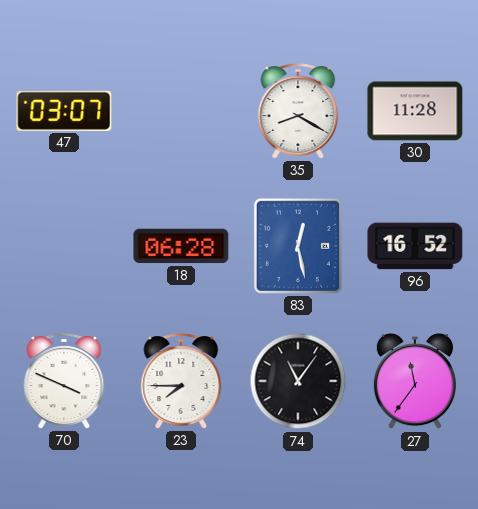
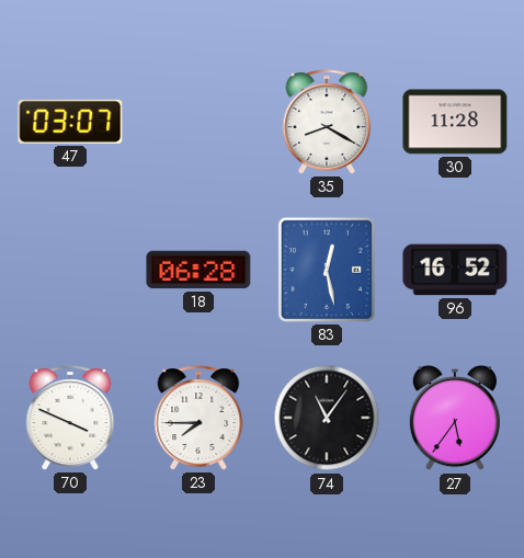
27: 11:36 -> 5:36 (455, 419)
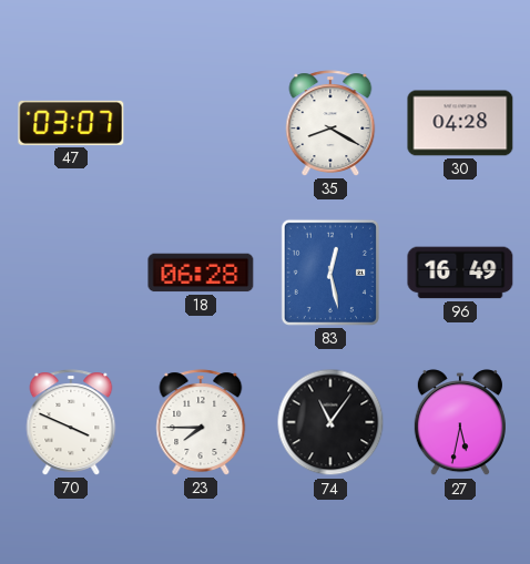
30: 11:28 -> 04:28 (460, 123)
96: 16:52 -> 16:49 (460, 273)
27: 5:36 -> 5:32 (460, 423)
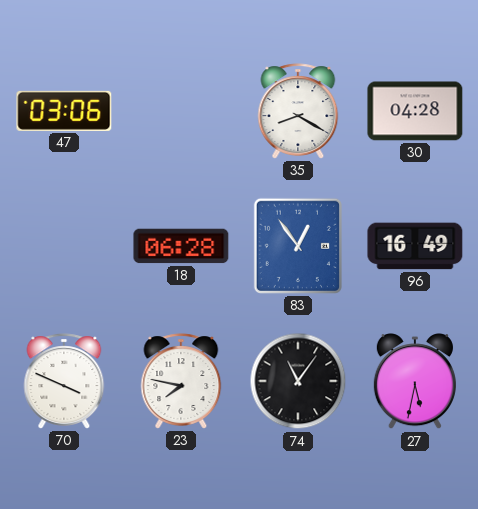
47: 03:07 -> 03:06 (64, 111)
83: 12:28 -> 12:54 (298, 246)
23: 7:45 -> 7:47 (181, 381)
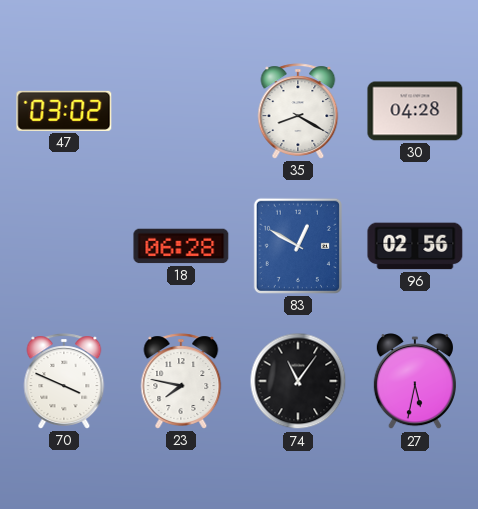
47: 03:06 -> 03:02 (64, 111)
83: 12:54 -> 12:50 (298, 246)
96: 16:49 -> 02:56 (415, 246)
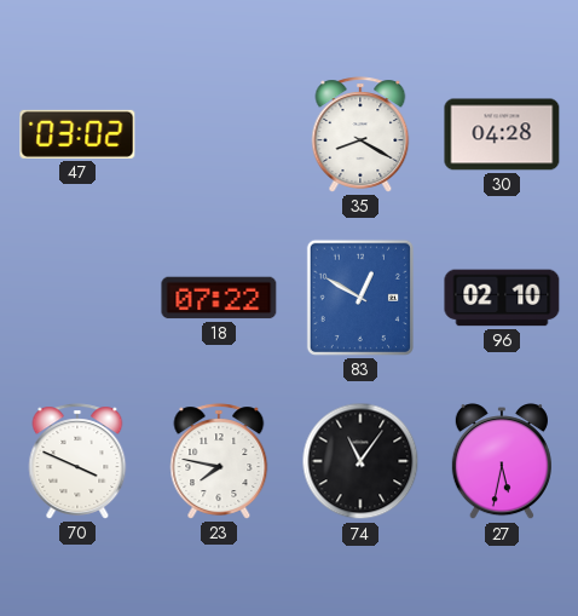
18: 06:28 -> 07:22 (219, 298)
96: 02:56 -> 02:10 (502, 298)
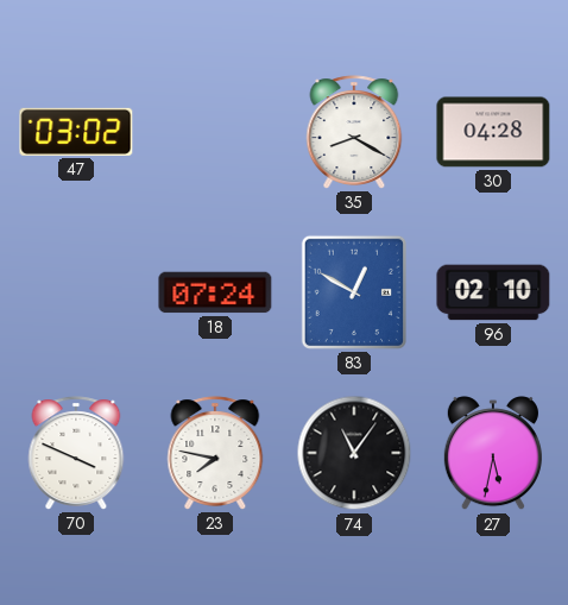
18: 07:22 -> 07:24 (215, 292)
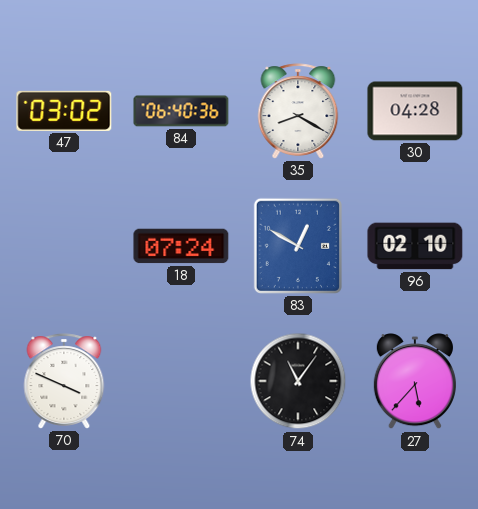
84: none -> 06:40 (181, 111)
23: 7:47 -> none (215, 453)
27: 5:32 -> 5:37 (415, 382)
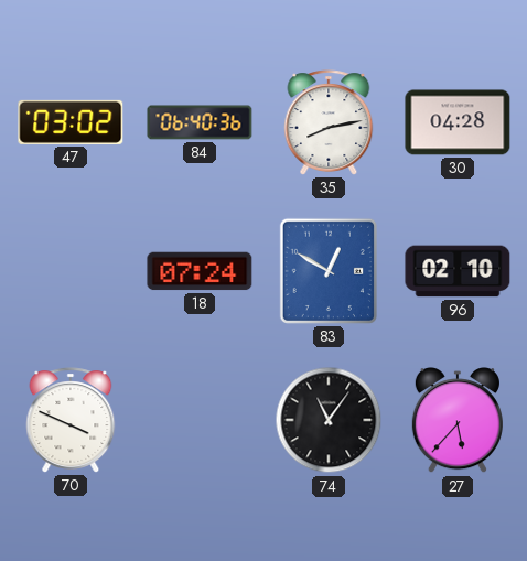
35: 8:20 -> 8:13 (329, 122)
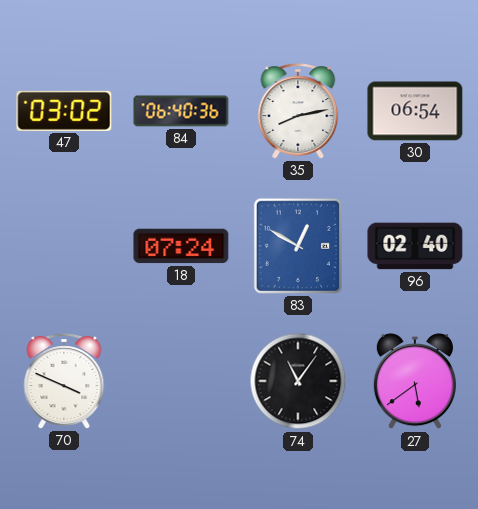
30: 04:28 -> 06:54 (415, 111)
96: 02:10 -> 02:40 (415, 246)
27: 5:37 -> 5:39 (415, 382)
